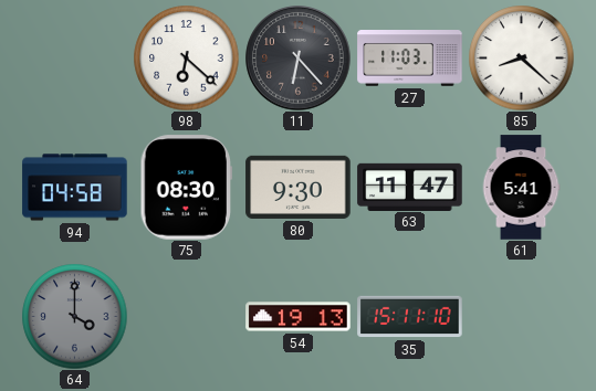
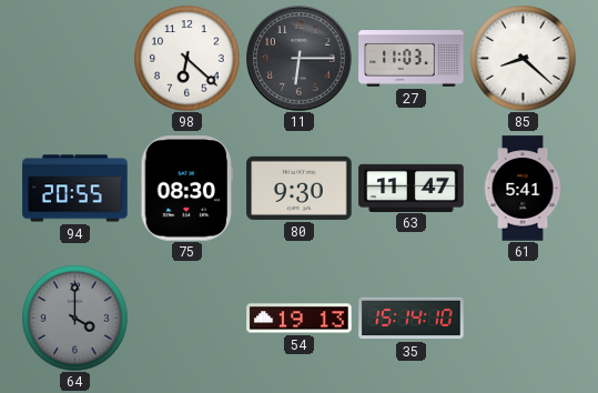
11: 6:23 -> 6:15 (300, 59)
94: 04:58 -> 20:55 (75, 189)
35: 15:11 -> 15:14 (412, 319)
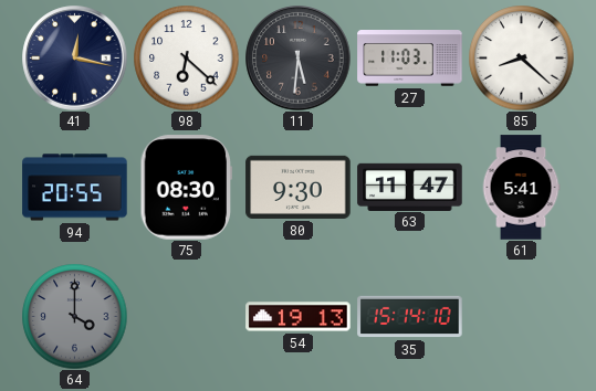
41: none -> 12:17 (75, 59)
11: 6:15 -> 5:31 (299, 59)
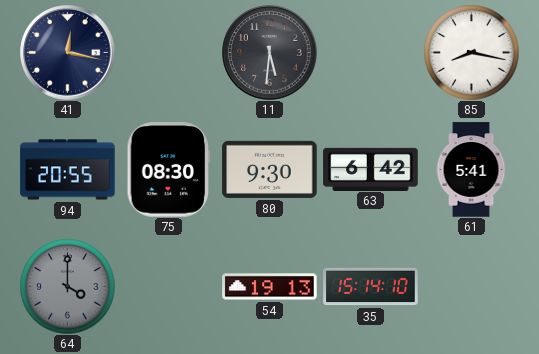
98: 6:22 -> none (186, 57)
27: 11:03 -> none (410, 59)
85: 8:22 -> 8:17 (471, 52)
63: 11:47 -> 6:42 (371, 169)
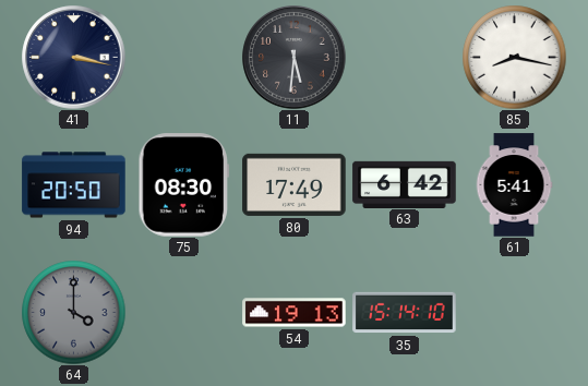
41: 12:17 -> 3:17 (74, 58)
94: 20:55 -> 20:50 (74, 185)
80: 9:30 -> 17:49 (295, 184)
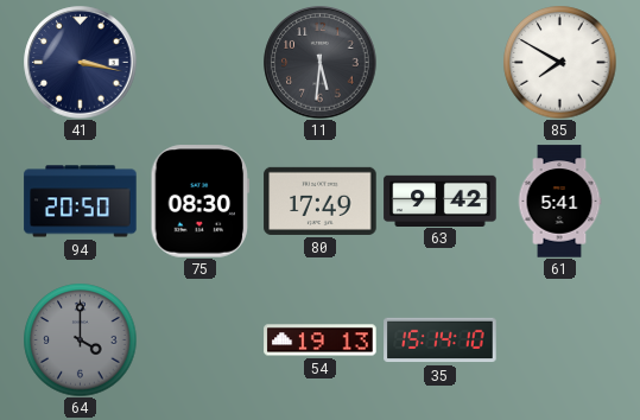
85: 8:17 -> 7:50 (559, 62)
63: 6:42 -> 9:42 (441, 201)
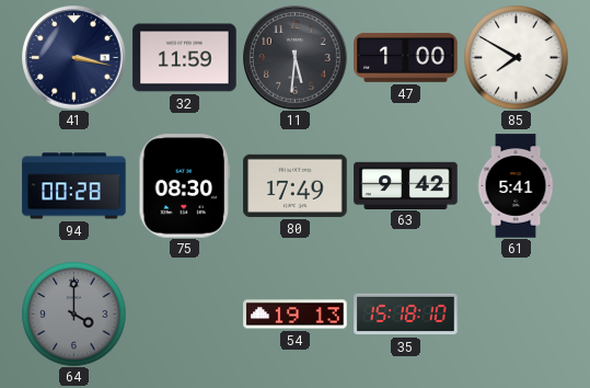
32: none -> 11:59 (185, 58)
47: none -> 1:00 (406, 57)
94: 20:50 -> 00:28 (74, 186)
35: 15:14 -> 15:18 (406, 315)
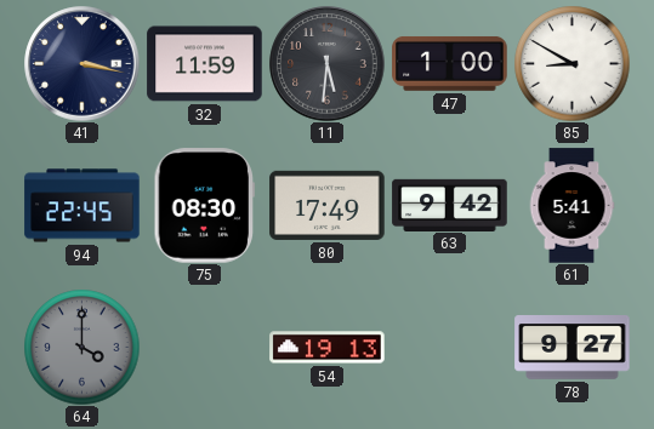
85: 7:50 -> 8:50 (571, 63)
94: 00:28 -> 22:45 (83, 206)
35: 15:18 -> none (406, 315)
78: none -> 9:27 (573, 348)
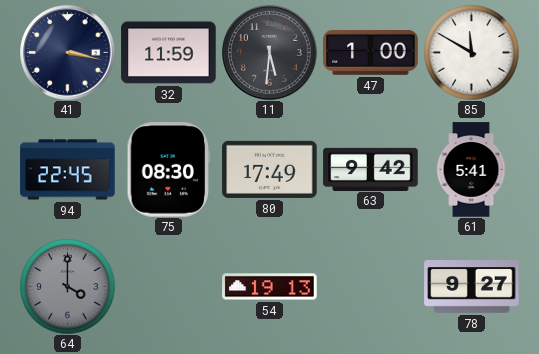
85: 8:50 -> 11:50 (471, 52)
